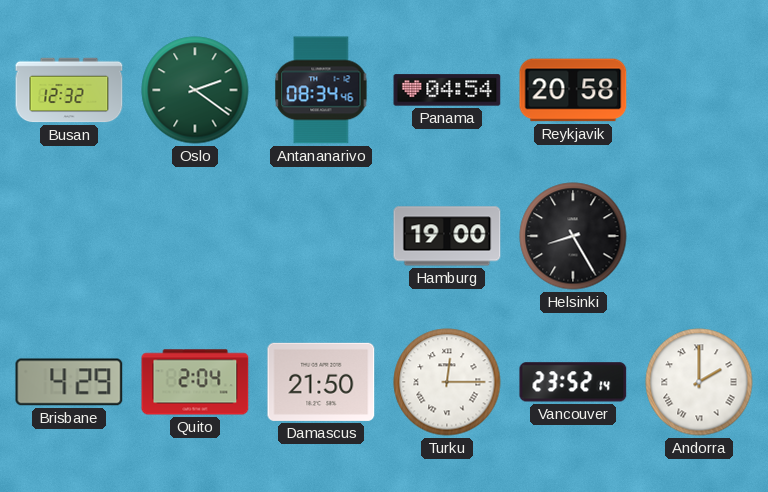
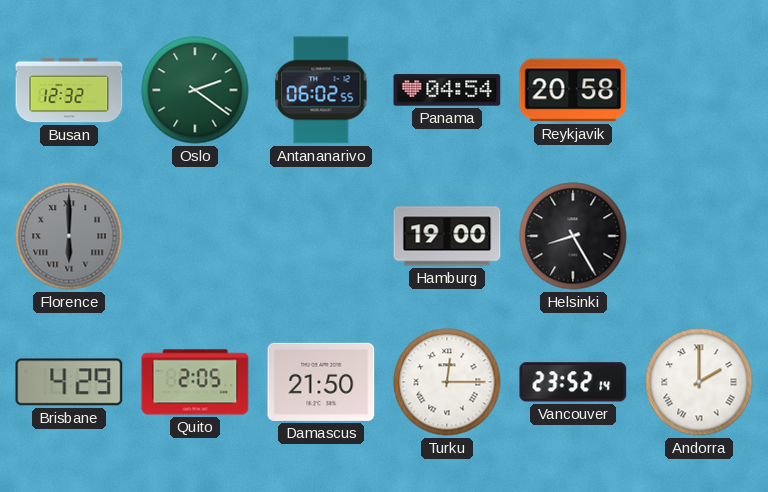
Antananarivo: 08:34 -> 06:02 (321, 90)
Florence: none -> 6:00 (69, 236)
Quito: 2:04 -> 2:05 (195, 382)
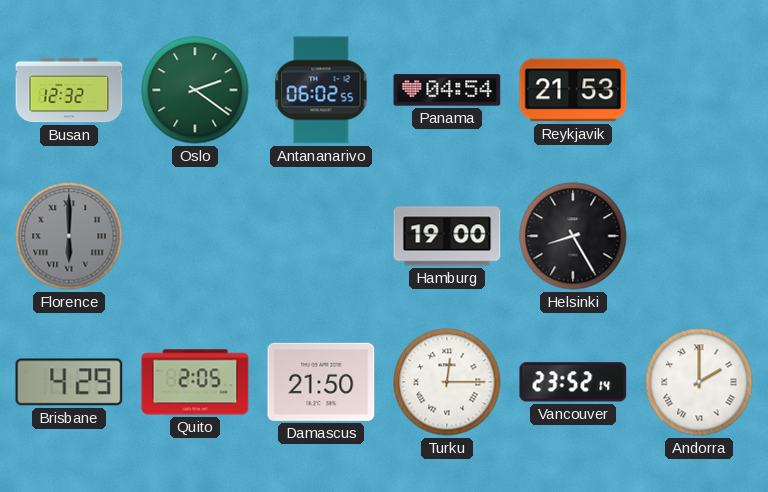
Reykjavik: 20:58 -> 21:53 (573, 90)
